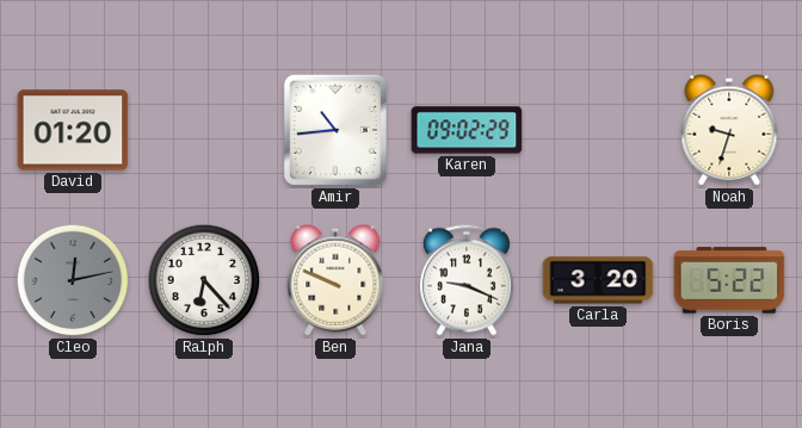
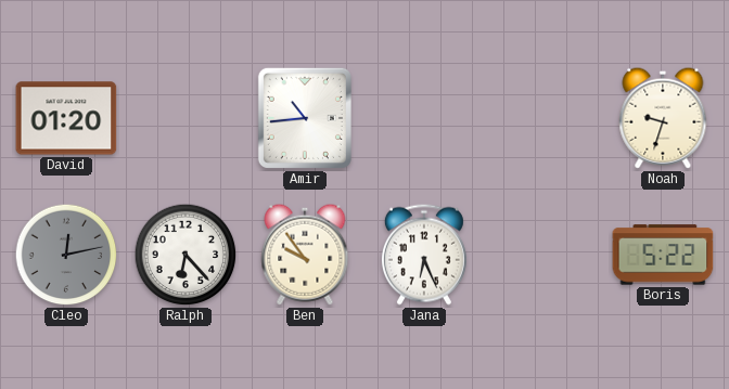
Karen: 09:02 -> none (467, 130)
Ben: 9:49 -> 9:54 (305, 255)
Jana: 9:19 -> 6:26 (424, 255)
Carla: 3:20 -> none (598, 280)
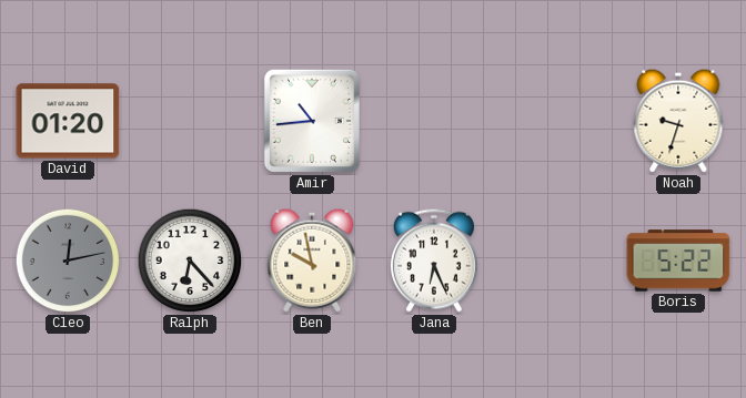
Ben: 9:54 -> 9:58 (312, 261)
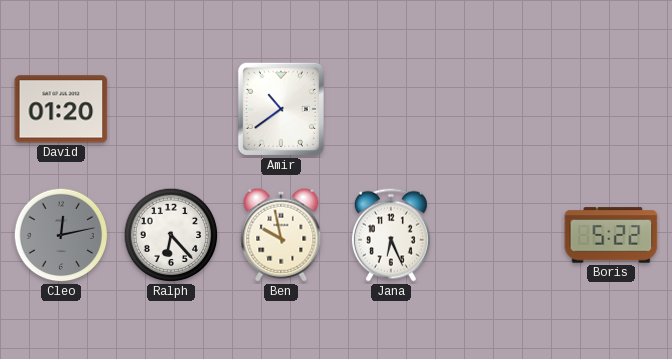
Amir: 10:44 -> 10:39 (281, 109)
Noah: 9:33 -> none (678, 121)
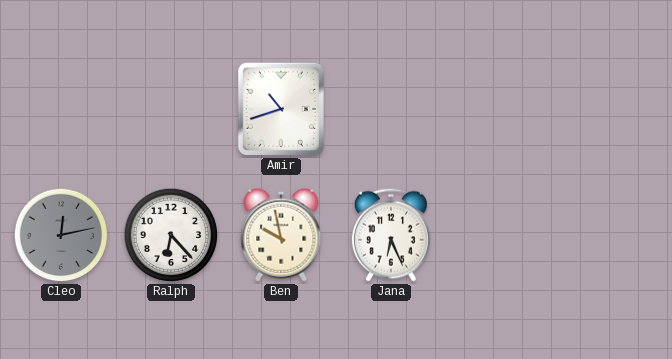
David: 01:20 -> none (61, 109)
Amir: 10:39 -> 10:42 (281, 109)
Boris: 5:22 -> none (611, 235)
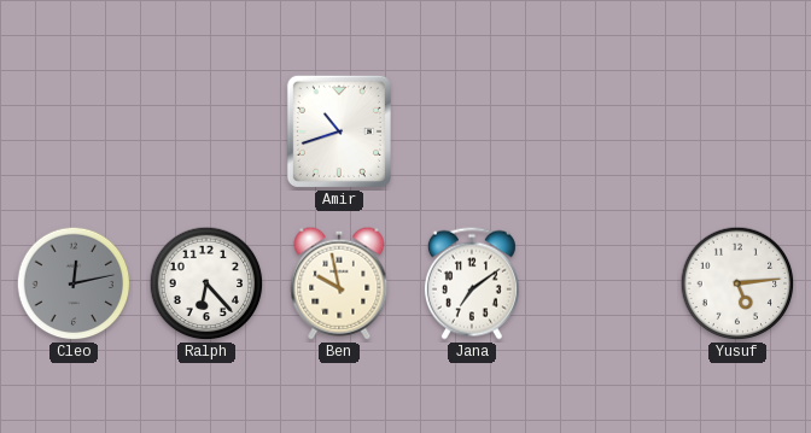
Jana: 6:26 -> 7:09 (472, 283)
Yusuf: none -> 5:14 (737, 283)
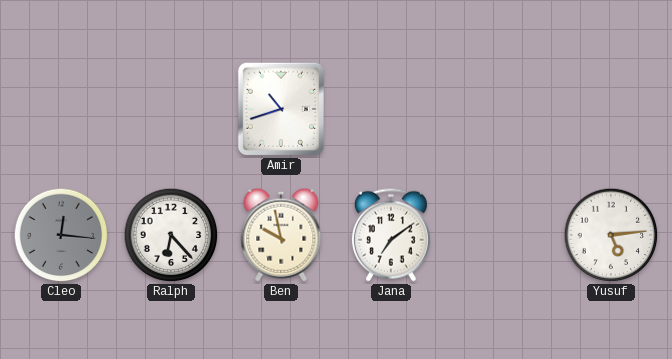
Cleo: 12:13 -> 12:16 (61, 235)
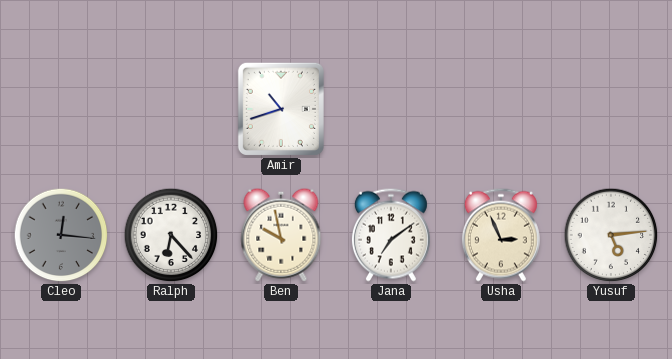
Usha: none -> 2:56 (501, 235)
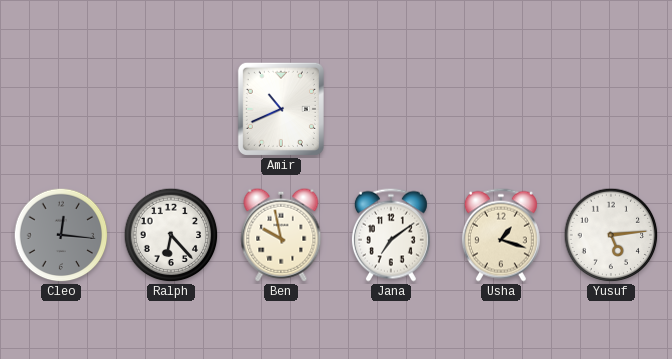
Amir: 10:42 -> 10:41 (281, 109)
Usha: 2:56 -> 1:18 (501, 235)
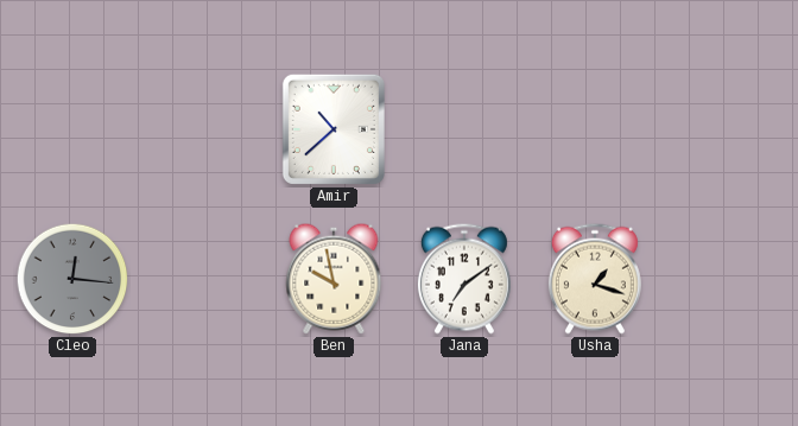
Amir: 10:41 -> 10:38 (334, 129)
Ralph: 6:23 -> none (171, 235)
Yusuf: 5:14 -> none (611, 235)
